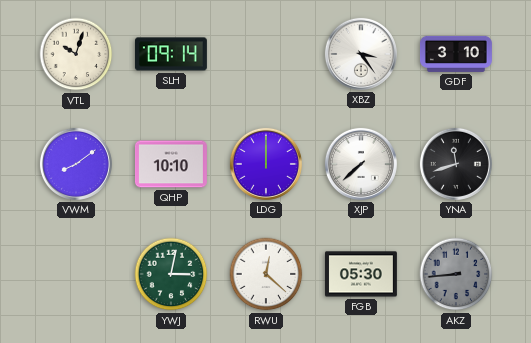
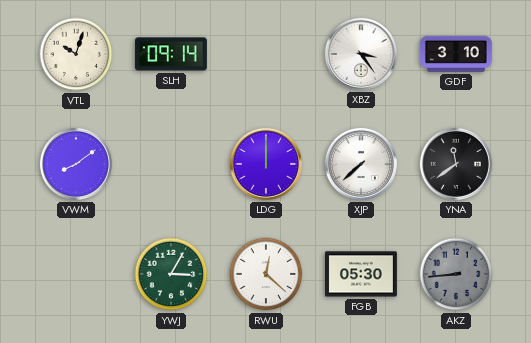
QHP: 10:10 -> none (171, 164)
YNA: 11:42 -> 11:39 (456, 164)
YWJ: 3:02 -> 3:05 (171, 274)
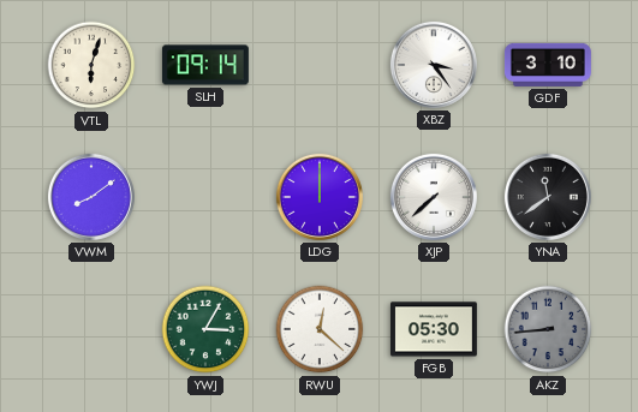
VTL: 10:03 -> 6:03 (91, 65)
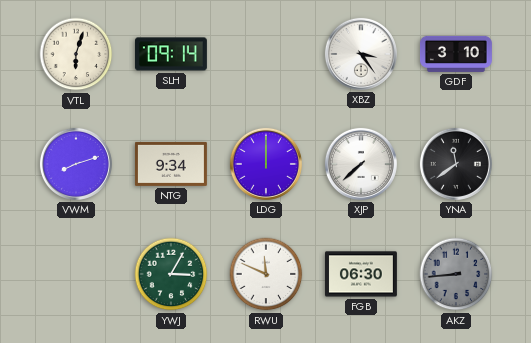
VWM: 8:09 -> 8:12 (76, 164)
NTG: none -> 9:34 (171, 164)
RWU: 12:22 -> 11:49 (266, 274)
FGB: 05:30 -> 06:30 (361, 274)
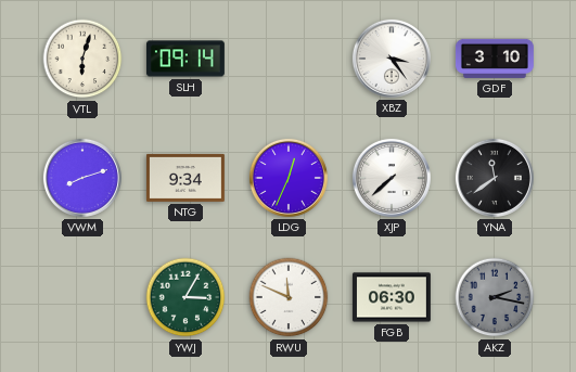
LDG: 12:00 -> 12:34 (289, 178)
AKZ: 8:44 -> 2:17 (495, 297)
